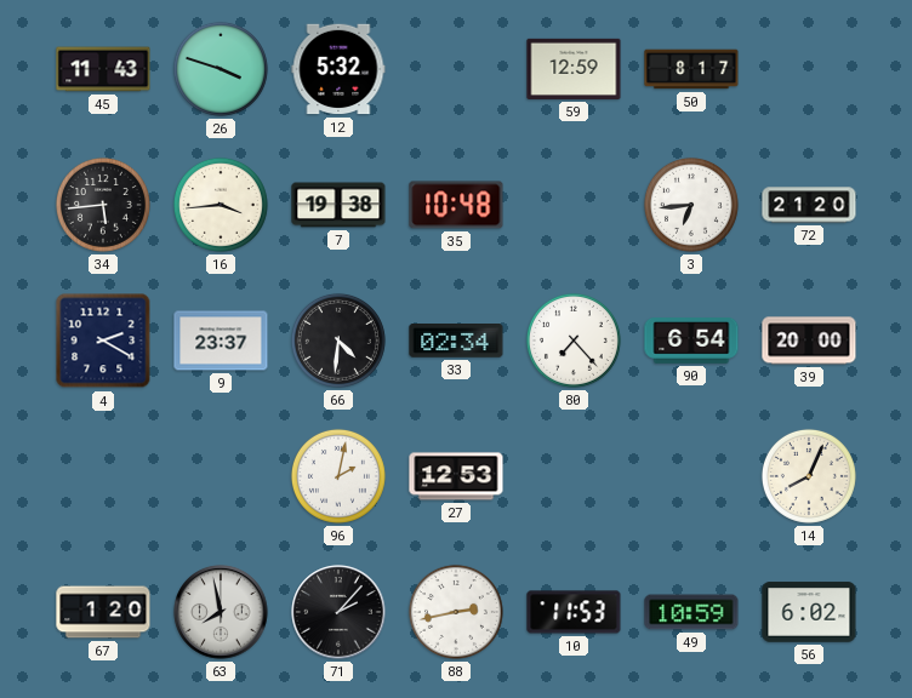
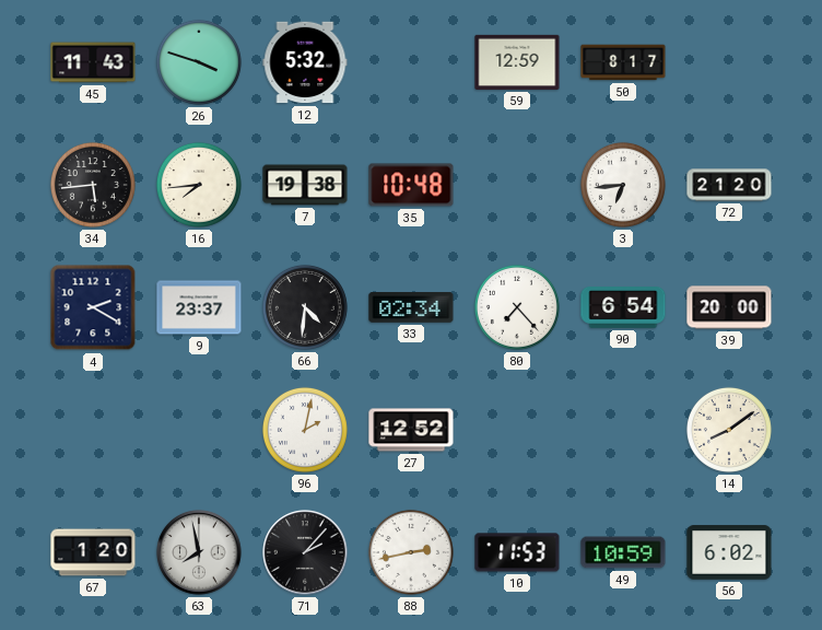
16: 3:44 -> 7:44 (199, 185)
27: 12:53 -> 12:52 (411, 430)
14: 8:04 -> 8:09 (729, 430)
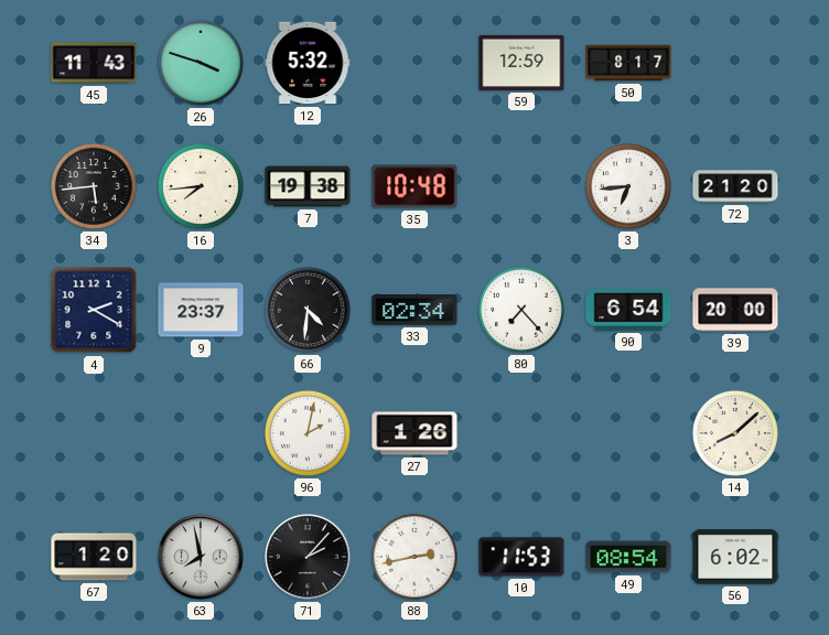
27: 12:52 -> 1:26 (415, 433)
14: 8:09 -> 8:08 (735, 433)
49: 10:59 -> 08:54 (628, 557)
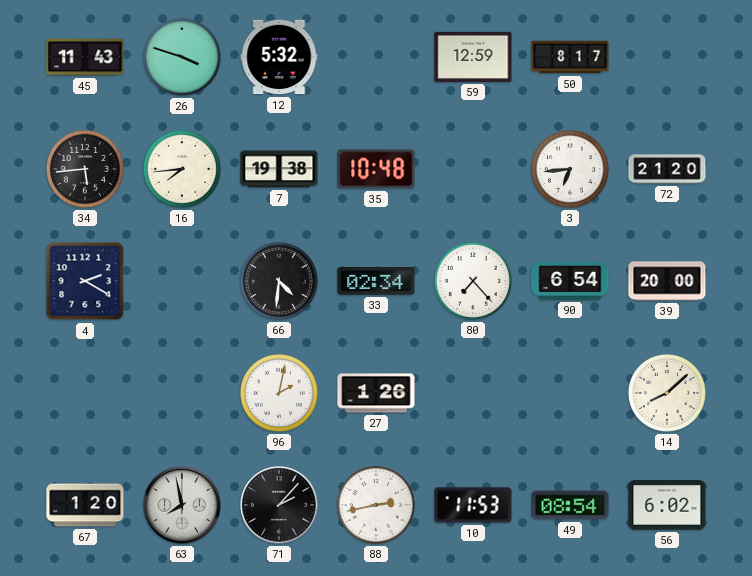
9: 23:37 -> none (201, 310)
